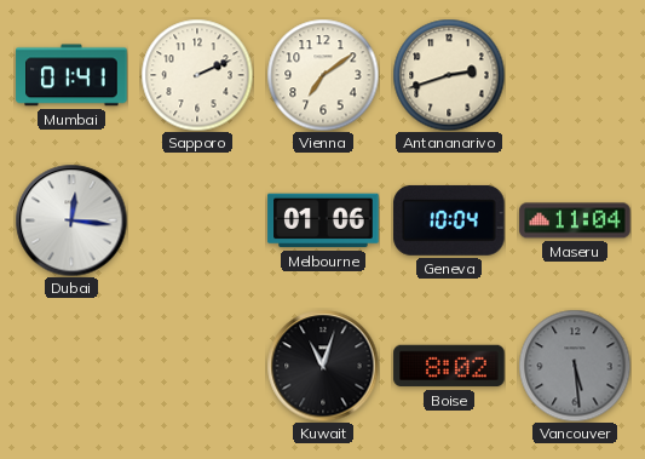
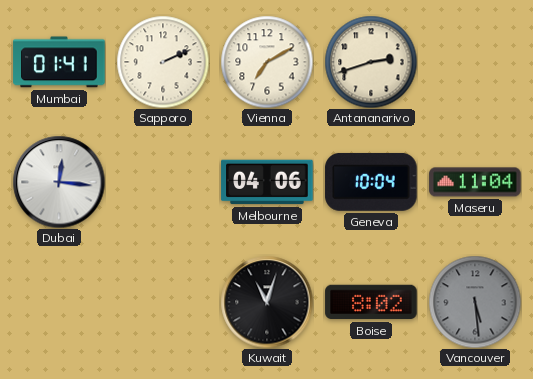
Vienna: 7:09 -> 7:10 (267, 62)
Melbourne: 01:06 -> 04:06 (267, 182)
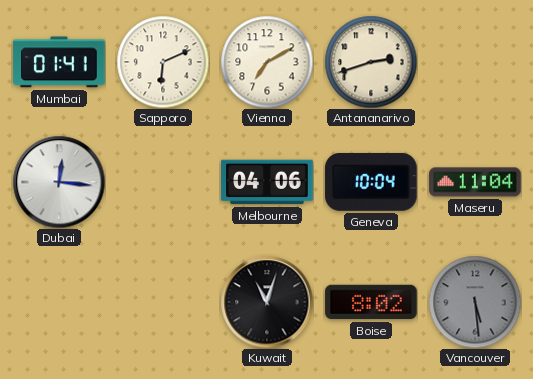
Sapporo: 2:11 -> 6:11 (163, 62)
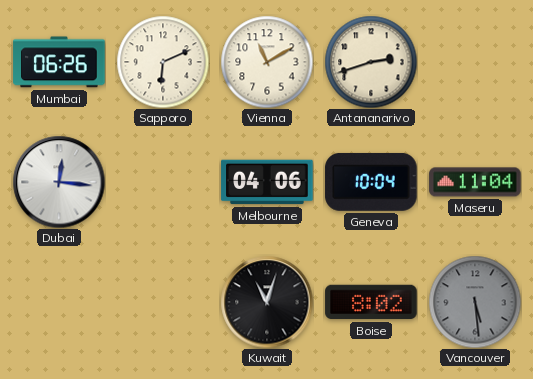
Mumbai: 01:41 -> 06:26 (59, 62)
Vienna: 7:10 -> 11:10 (267, 62)
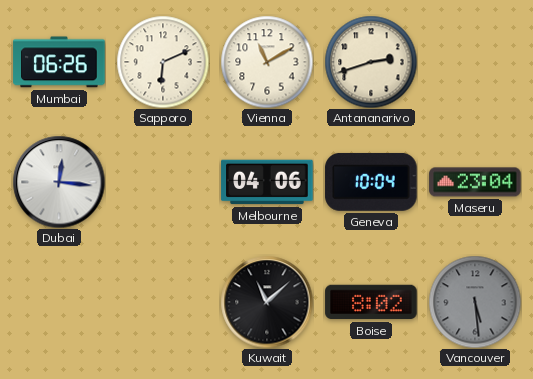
Maseru: 11:04 -> 23:04 (475, 182)
Kuwait: 11:03 -> 11:08 (267, 302)
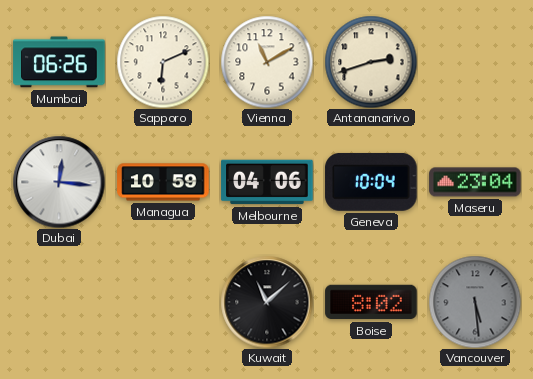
Managua: none -> 10:59 (163, 182)
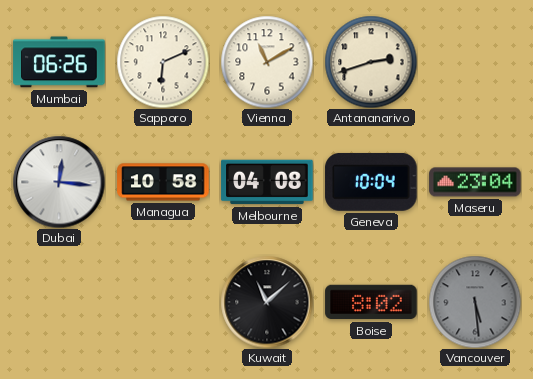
Managua: 10:59 -> 10:58 (163, 182)
Melbourne: 04:06 -> 04:08 (267, 182)
